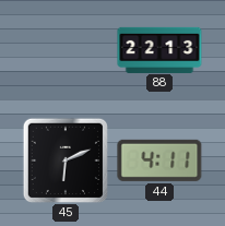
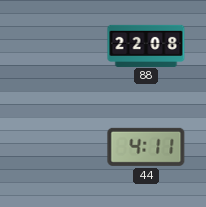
88: 22:13 -> 22:08 (146, 45)
45: 6:11 -> none (64, 159)
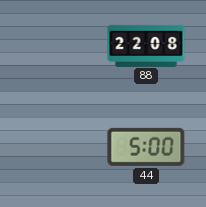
44: 4:11 -> 5:00 (146, 147)
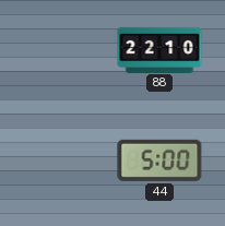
88: 22:08 -> 22:10 (159, 49)
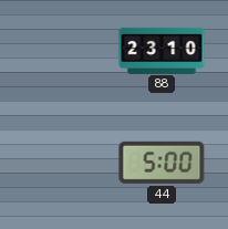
88: 22:10 -> 23:10 (162, 50)
